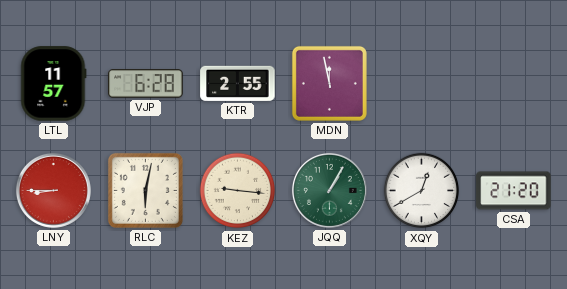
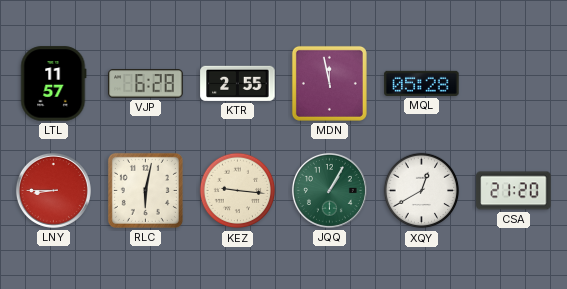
MQL: none -> 05:28 (422, 83)
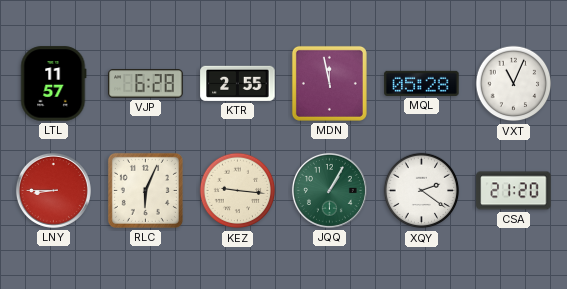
VXT: none -> 11:04 (514, 84)
RLC: 6:02 -> 6:04 (145, 190)
XQY: 12:40 -> 2:21 (422, 191)
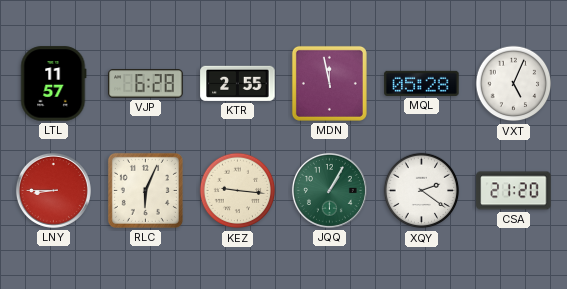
VXT: 11:04 -> 5:04 (514, 84)
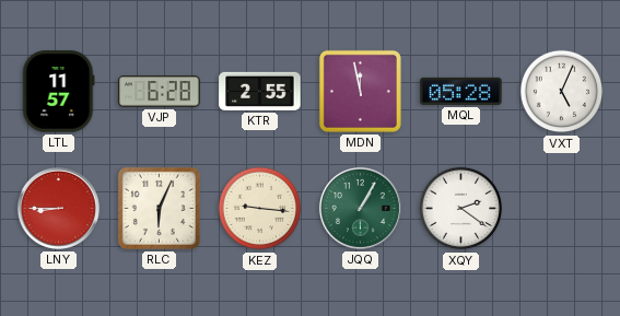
CSA: 21:20 -> none (514, 191)
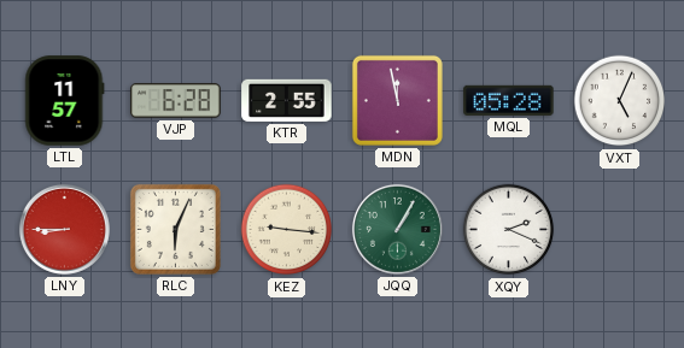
XQY: 2:21 -> 2:19 (509, 230)
